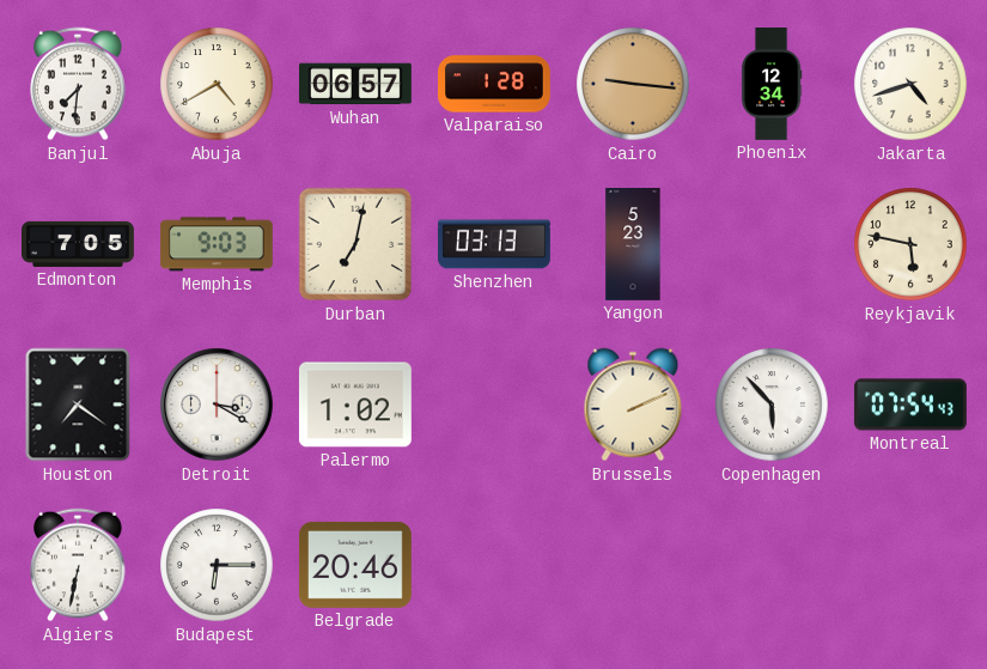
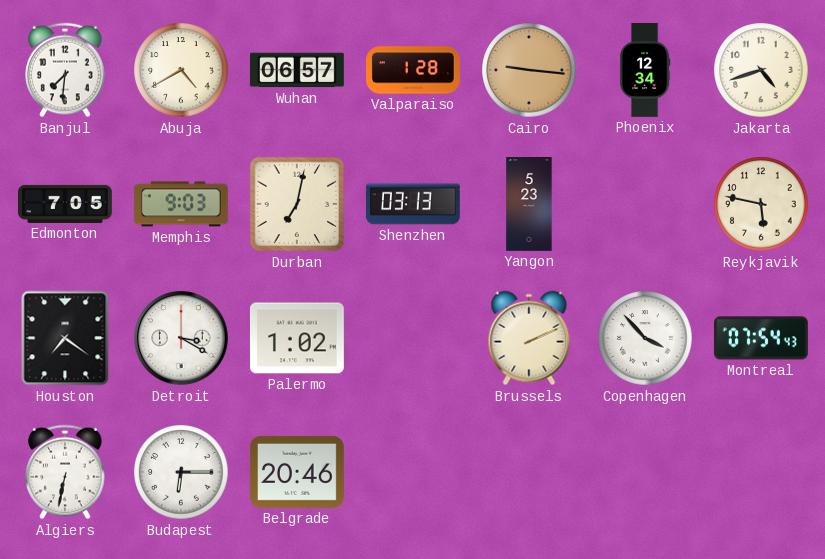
Copenhagen: 5:53 -> 3:53 (645, 338)
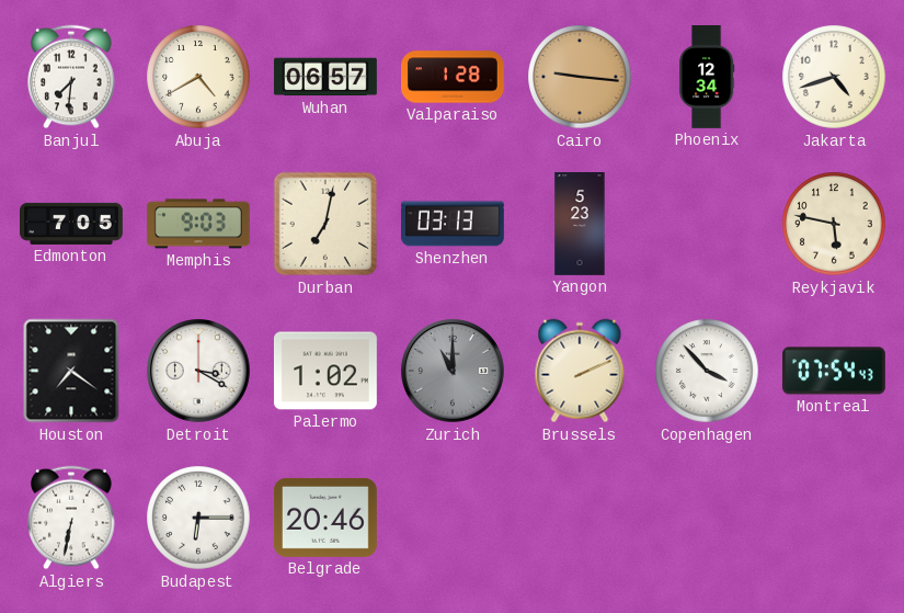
Zurich: none -> 11:00 (454, 372)
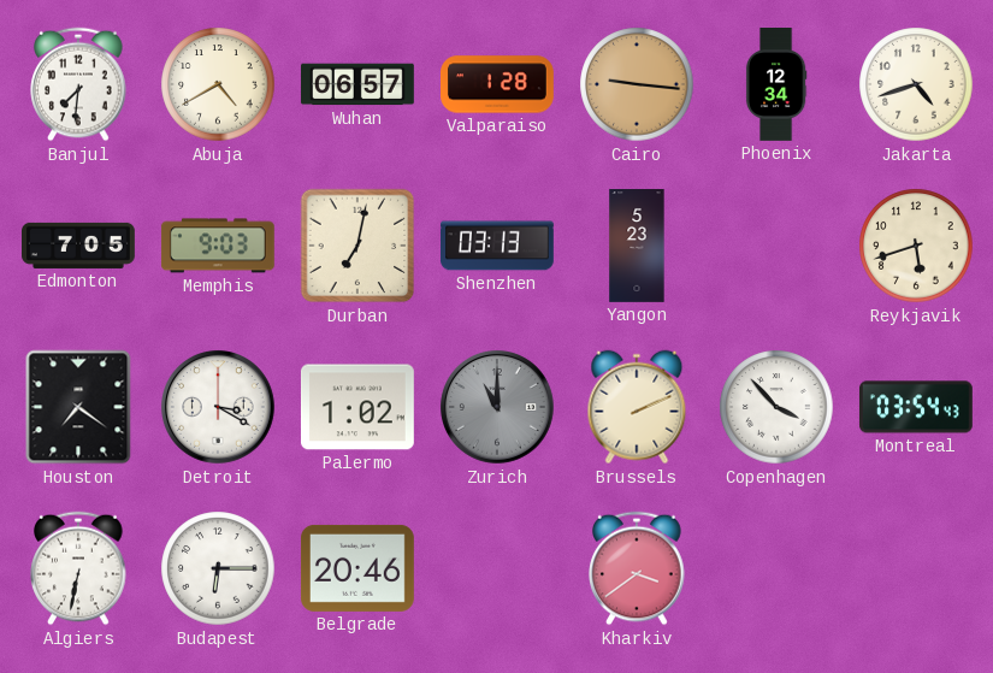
Reykjavik: 5:47 -> 5:42 (916, 246)
Montreal: 07:54 -> 03:54 (916, 407)
Kharkiv: none -> 3:39 (637, 568)
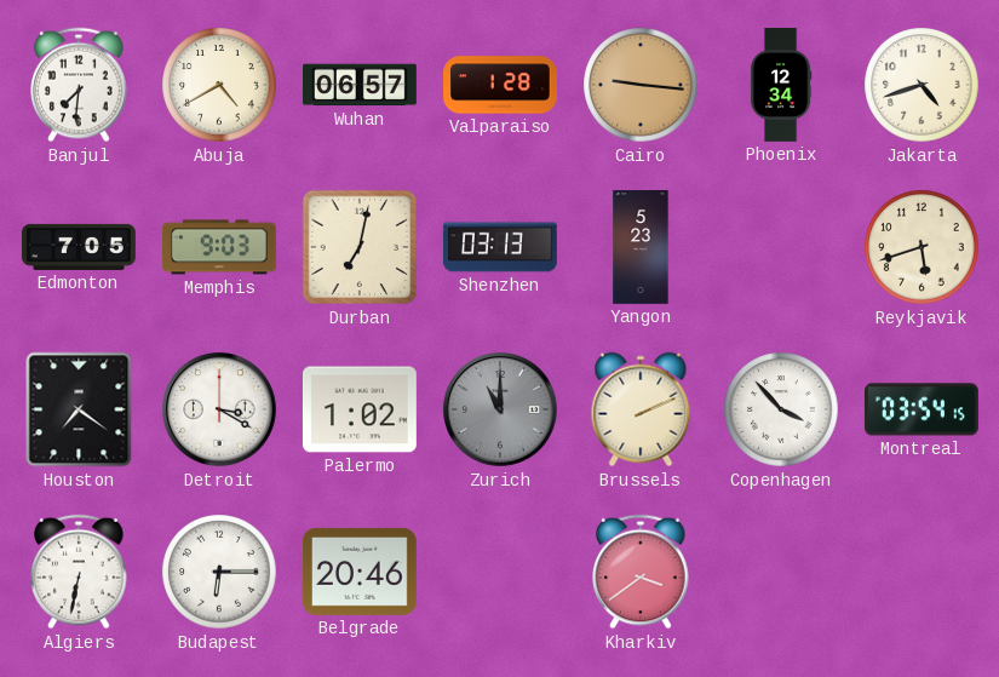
Montreal: 03:54:43 -> 03:54:15 (922, 409)
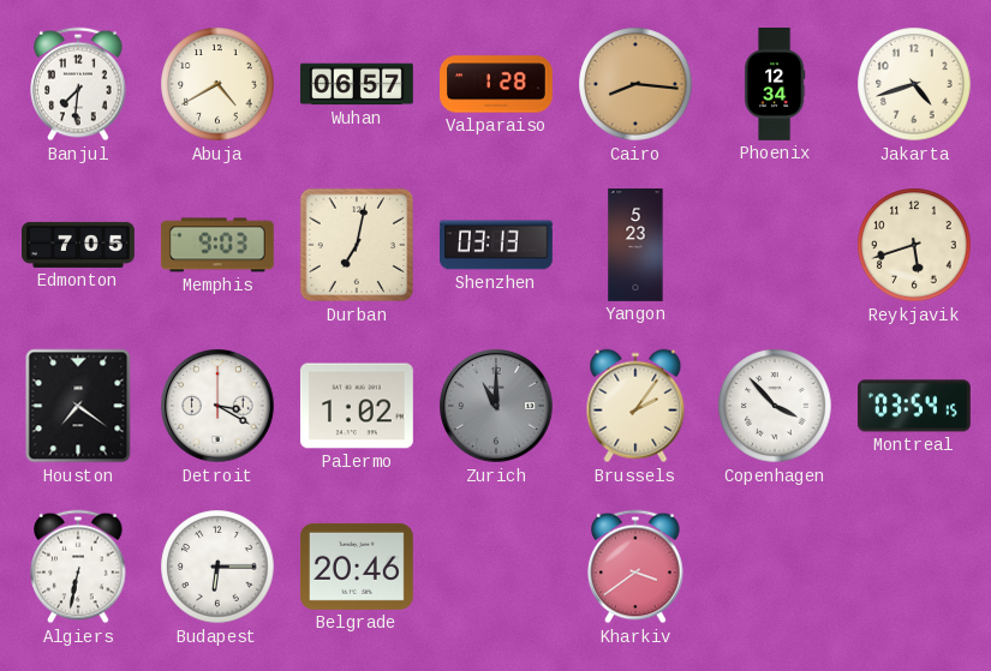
Cairo: 9:16 -> 8:16 (635, 84)
Brussels: 2:11 -> 2:06 (635, 406)
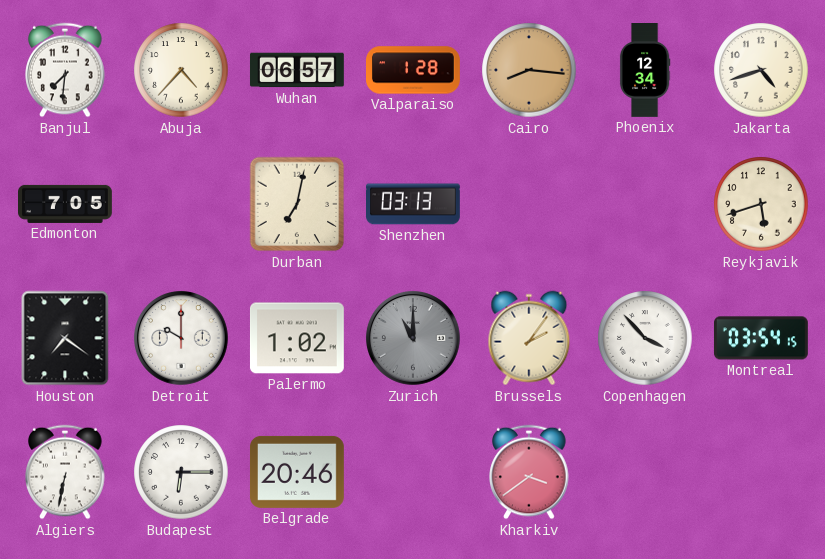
Abuja: 4:40 -> 4:37 (181, 70)
Memphis: 9:03 -> none (217, 245)
Yangon: 5:23 -> none (635, 246)
Detroit: 3:20 -> 10:00 (182, 339)
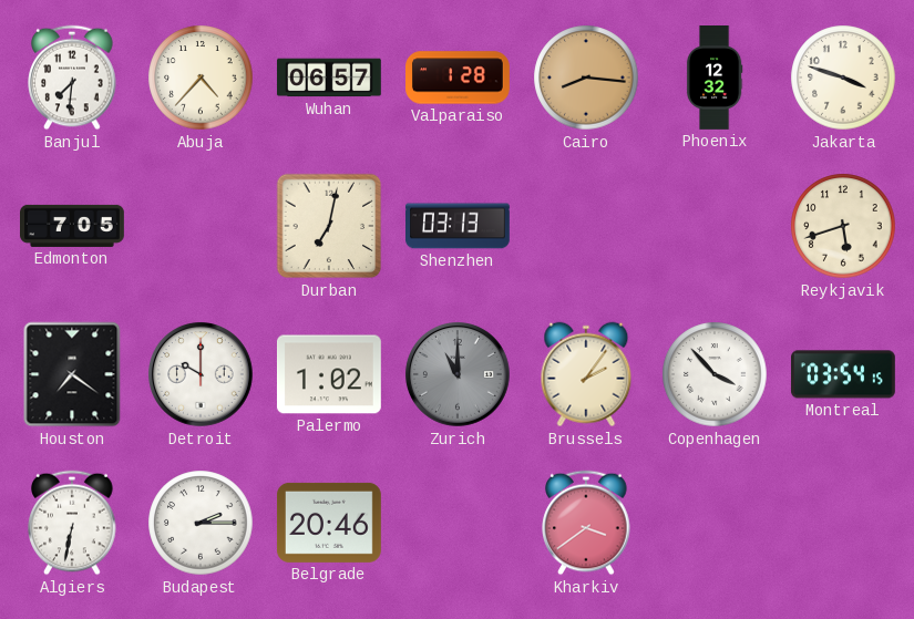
Phoenix: 12:34 -> 12:32 (715, 79)
Jakarta: 4:42 -> 3:48 (843, 78)
Budapest: 6:15 -> 2:15 (201, 523)
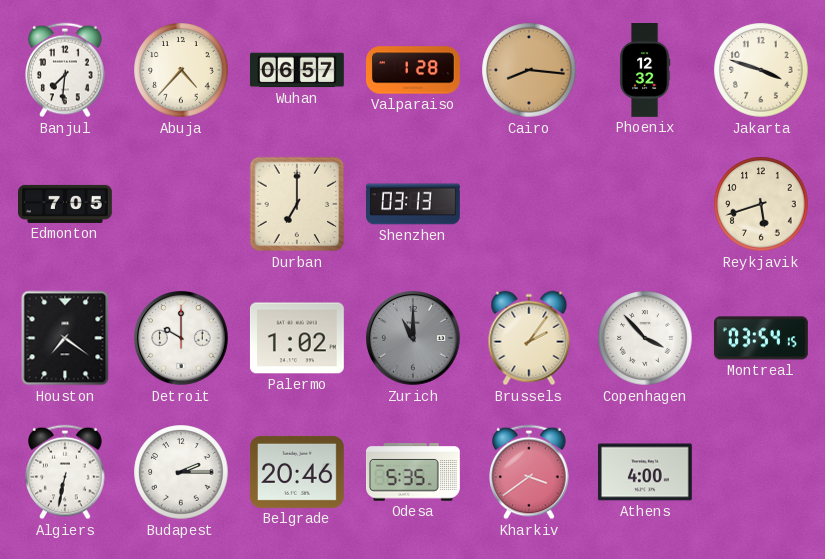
Durban: 7:02 -> 7:00 (297, 204)
Odesa: none -> 5:35 (414, 472)
Athens: none -> 4:00 (645, 472)
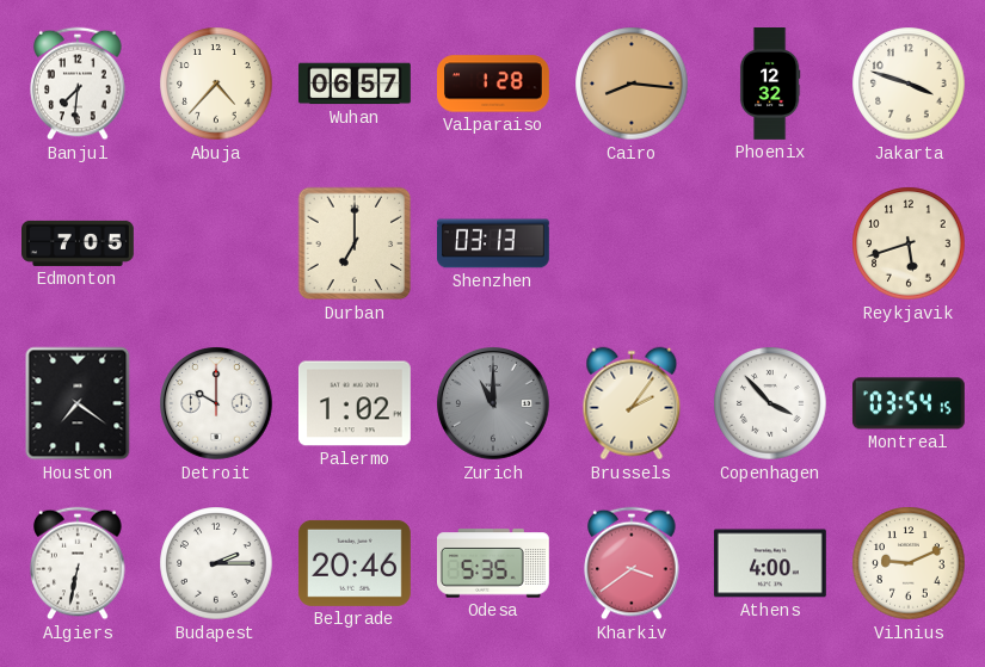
Vilnius: none -> 9:11 (909, 563)
